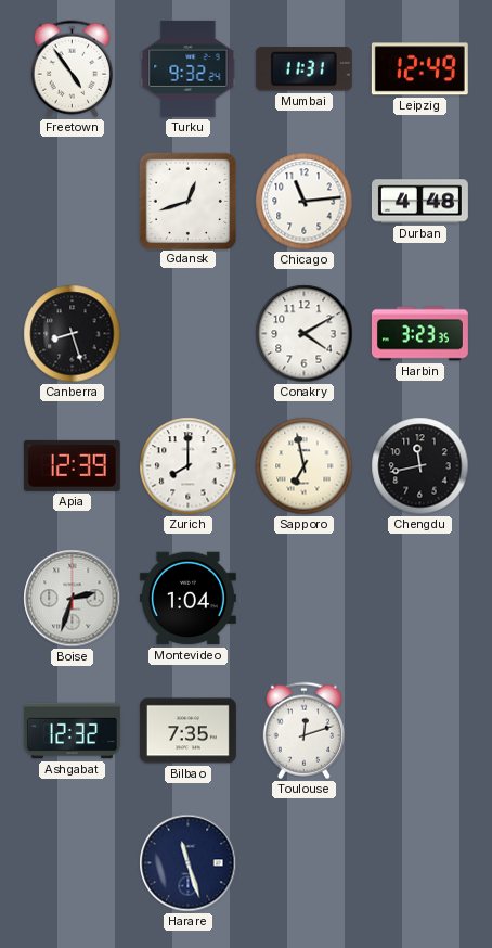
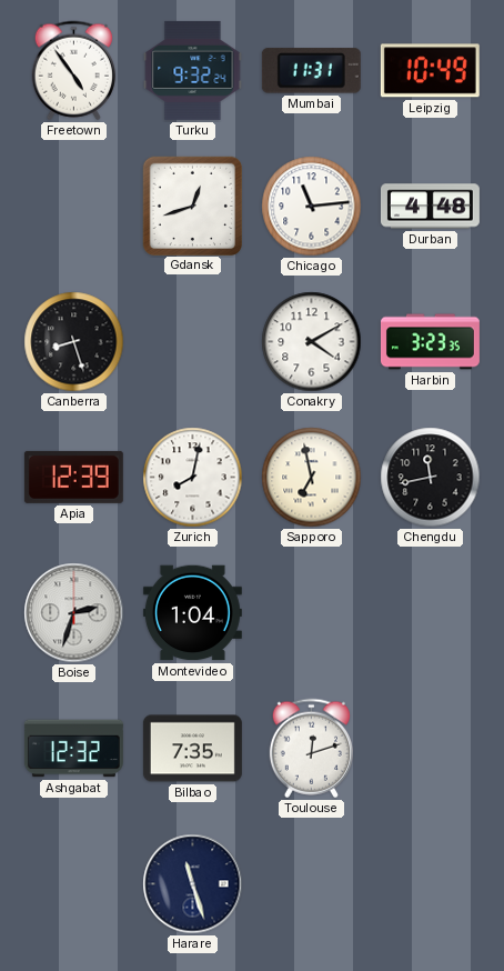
Leipzig: 12:49 -> 10:49 (430, 71)
Zurich: 8:00 -> 8:02 (193, 478)
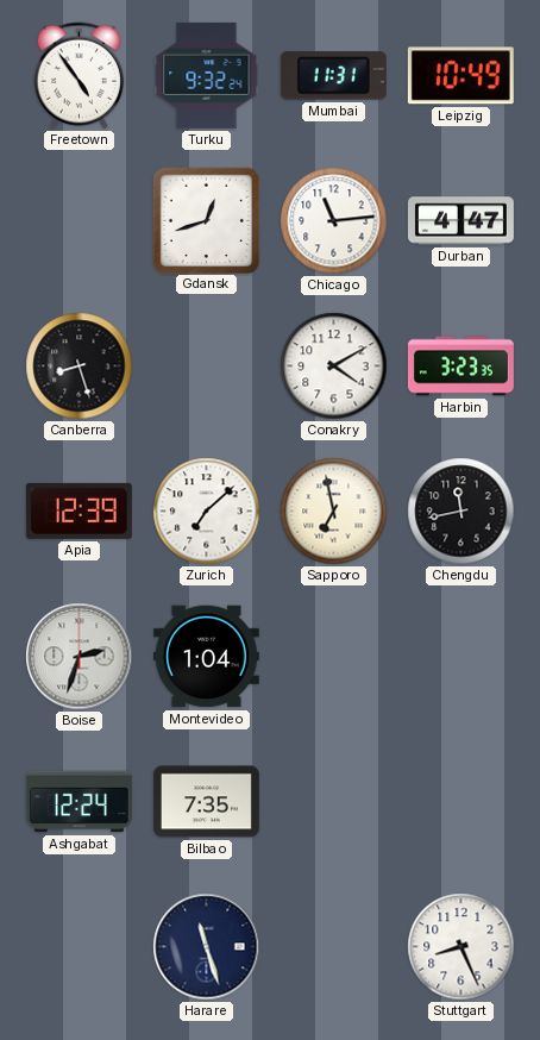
Durban: 4:48 -> 4:47 (460, 221)
Zurich: 8:02 -> 7:08 (207, 512)
Ashgabat: 12:32 -> 12:24 (79, 802)
Toulouse: 12:12 -> none (311, 749)
Stuttgart: none -> 8:26 (461, 947)
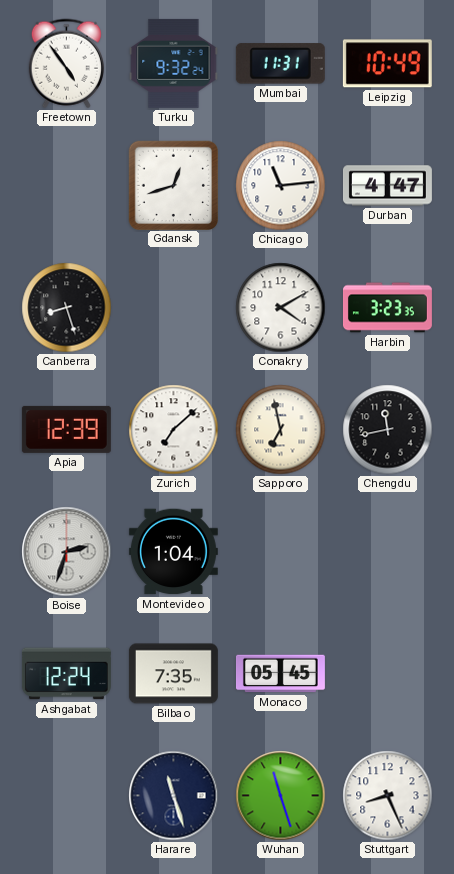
Monaco: none -> 05:45 (280, 674)
Wuhan: none -> 11:27 (281, 796)
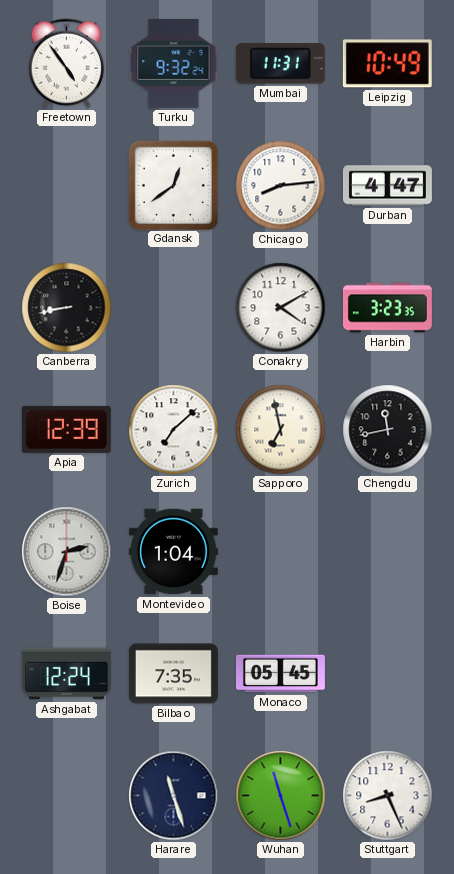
Gdansk: 12:42 -> 12:39 (173, 185)
Chicago: 11:14 -> 8:14 (281, 186)
Canberra: 8:27 -> 8:43 (67, 308)
